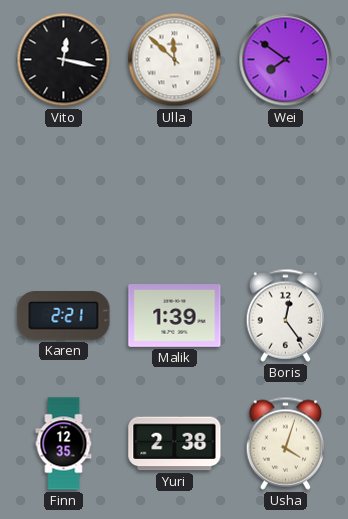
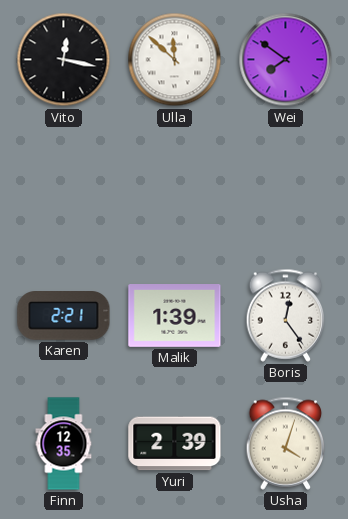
Yuri: 2:38 -> 2:39 (175, 444)
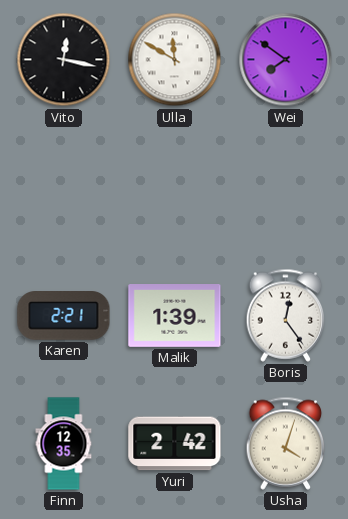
Ulla: 11:52 -> 11:50 (175, 60)
Yuri: 2:39 -> 2:42 (175, 444)
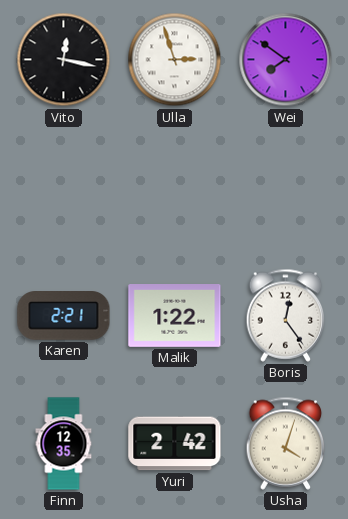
Ulla: 11:50 -> 2:57 (175, 60)
Malik: 1:39 -> 1:22 (175, 316)
